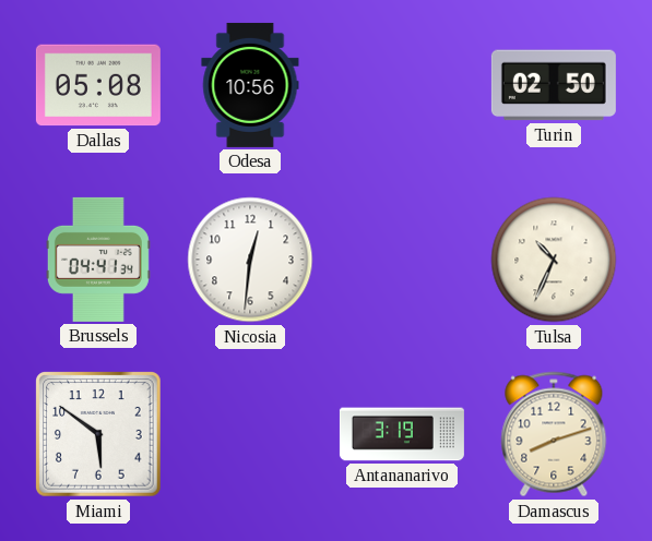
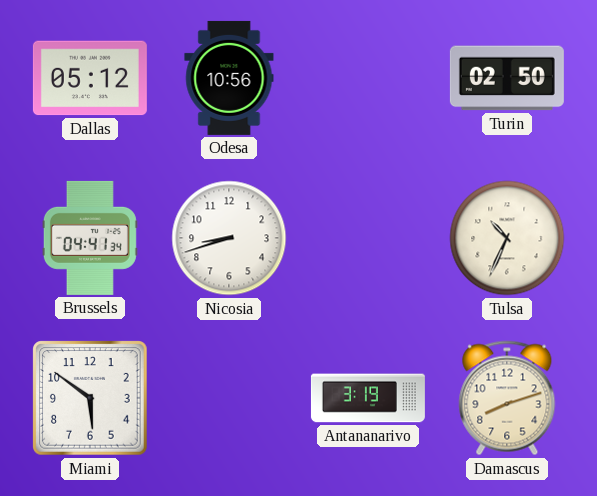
Dallas: 05:08 -> 05:12 (90, 78)
Nicosia: 12:31 -> 8:42 (229, 238)
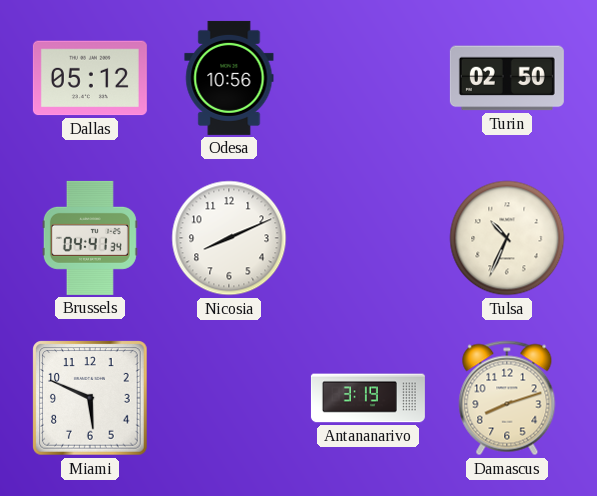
Nicosia: 8:42 -> 8:11 (229, 238)
Miami: 5:51 -> 5:49 (90, 398)
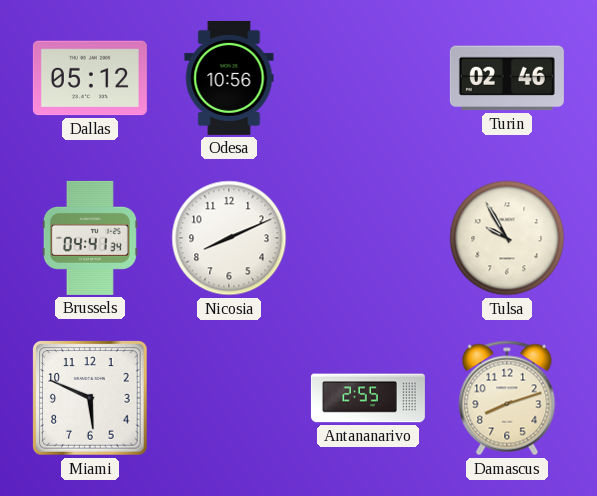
Turin: 02:50 -> 02:46 (507, 78)
Tulsa: 10:34 -> 9:55 (507, 238)
Antananarivo: 3:19 -> 2:55 (368, 398)
